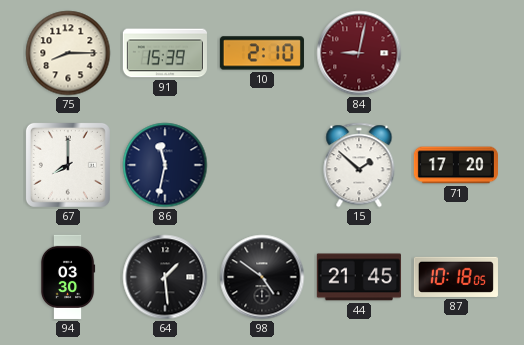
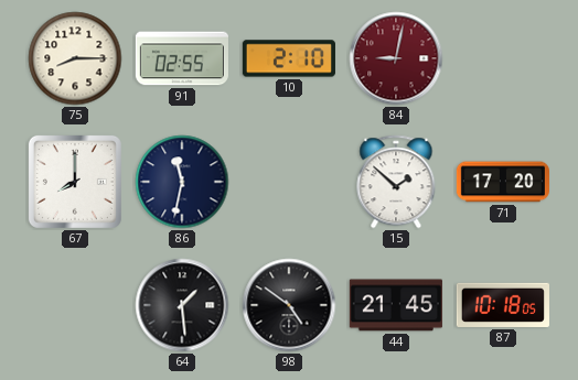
91: 15:39 -> 02:55 (182, 58)
94: 03:30 -> none (68, 277)
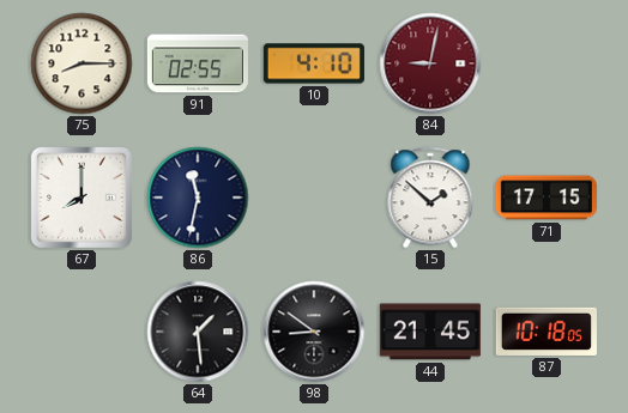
10: 2:10 -> 4:10 (314, 63)
71: 17:20 -> 17:15 (547, 198)
98: 4:51 -> 8:51 (314, 332)
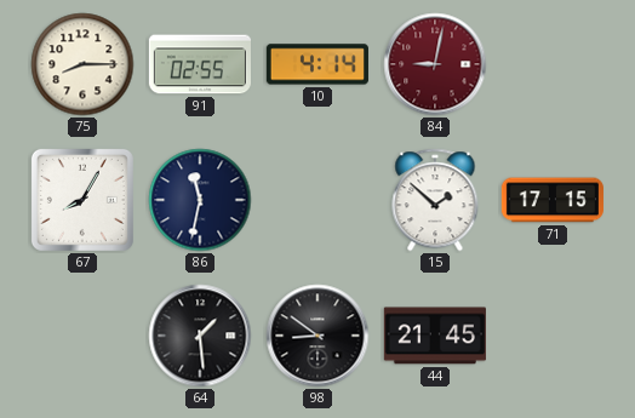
10: 4:10 -> 4:14 (317, 64)
67: 8:00 -> 8:05 (82, 200)
87: 10:18 -> none (547, 332)
